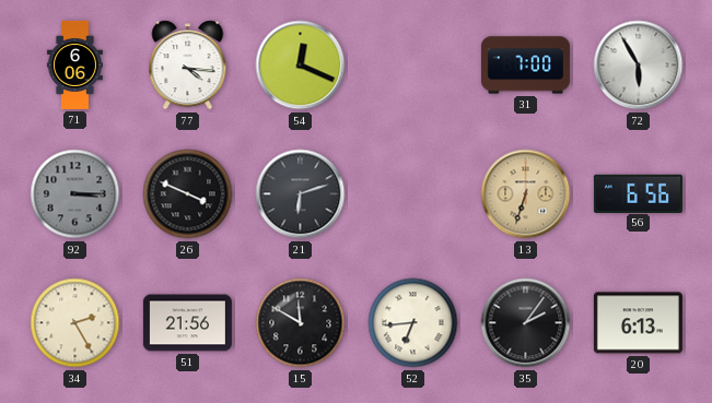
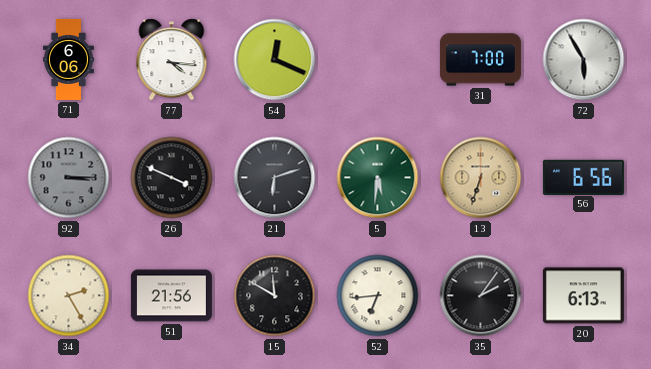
5: none -> 5:31 (378, 178)
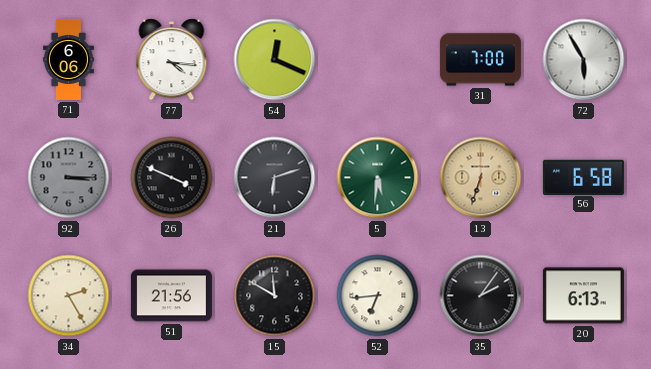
56: 6:56 -> 6:58 (583, 177)
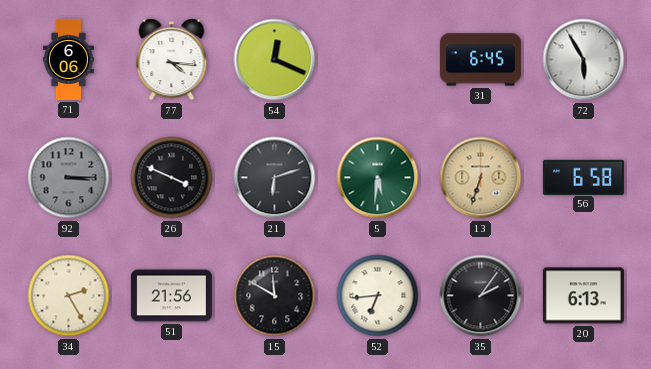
31: 7:00 -> 6:45 (480, 60)
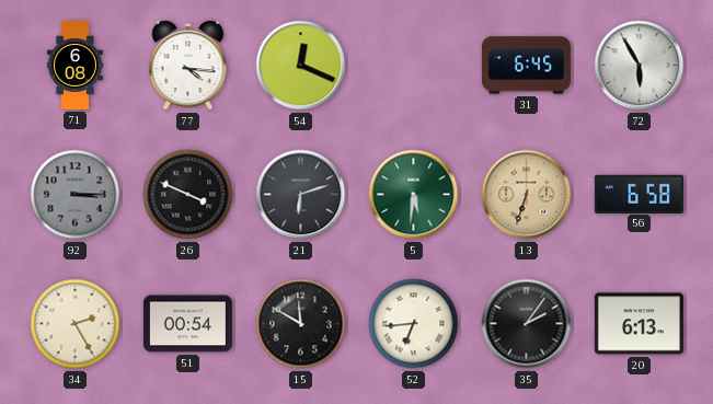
71: 6:06 -> 6:08 (74, 65)
51: 21:56 -> 00:54 (187, 324)
